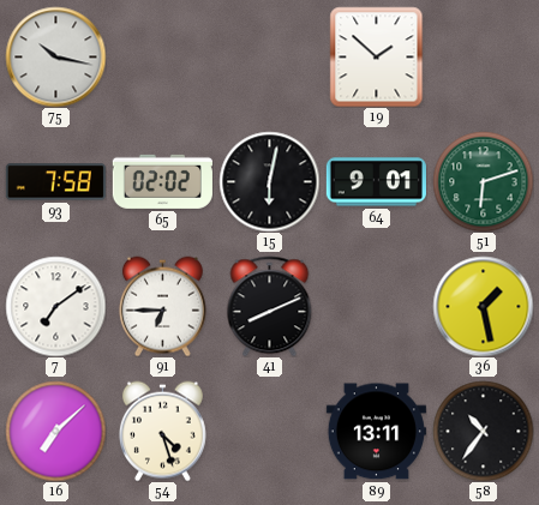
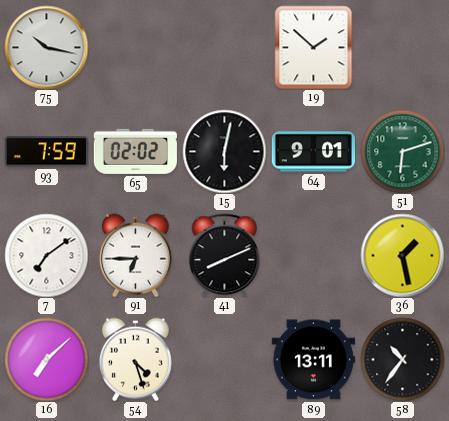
93: 7:58 -> 7:59 (46, 152)
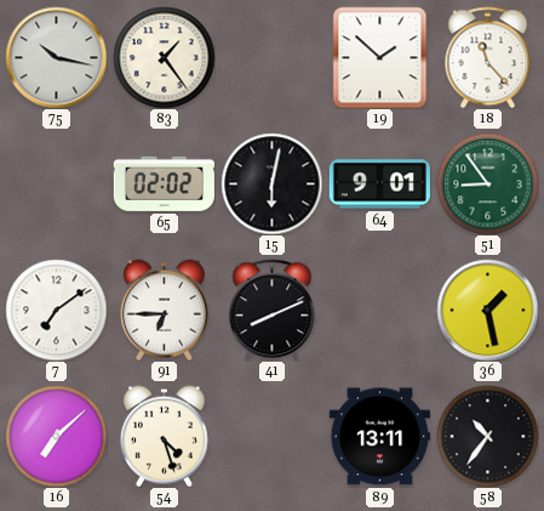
83: none -> 1:24 (164, 57)
18: none -> 11:23 (488, 57)
93: 7:59 -> none (46, 152)
51: 6:12 -> 8:54 (487, 183)
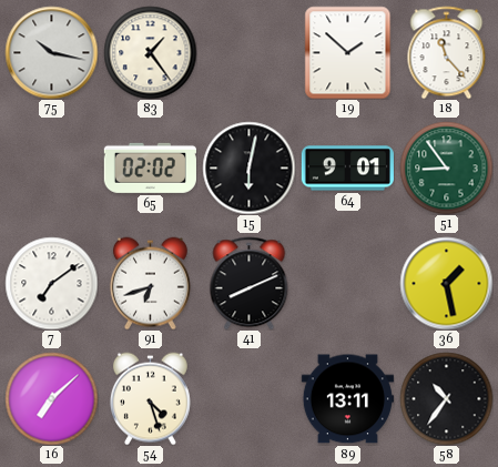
91: 6:45 -> 6:42 (150, 283)
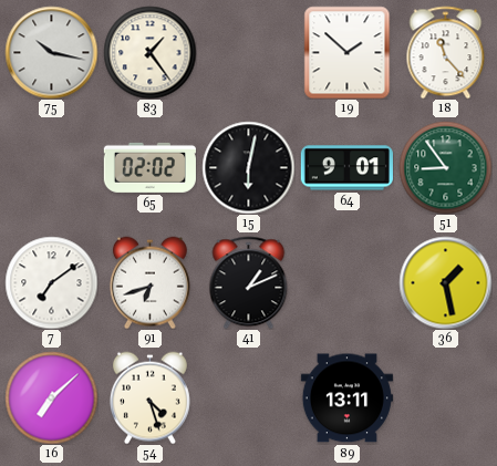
41: 8:11 -> 1:11 (249, 282)
58: 10:36 -> none (446, 398)
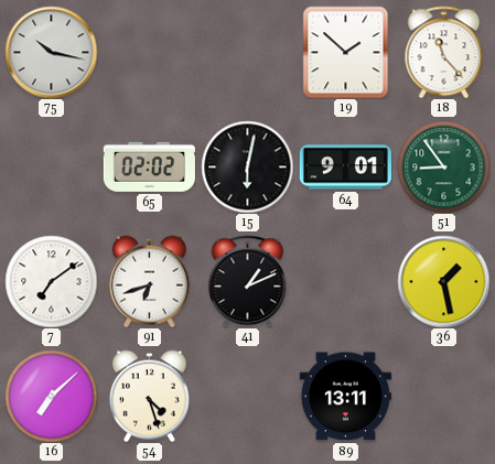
83: 1:24 -> none (149, 52)
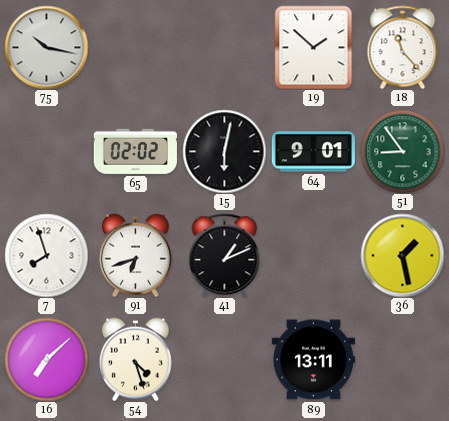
7: 7:09 -> 7:57 (46, 255)
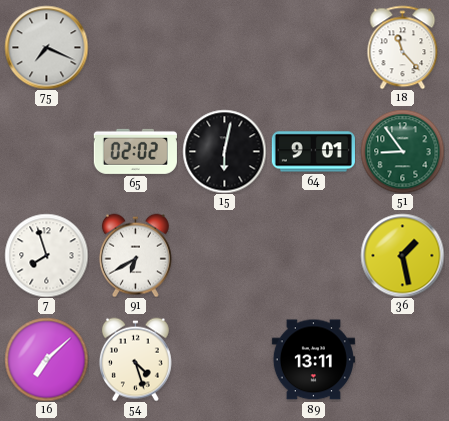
75: 10:17 -> 7:19 (46, 47)
19: 1:52 -> none (314, 47)
91: 6:42 -> 6:40 (135, 255)
41: 1:11 -> none (225, 255)
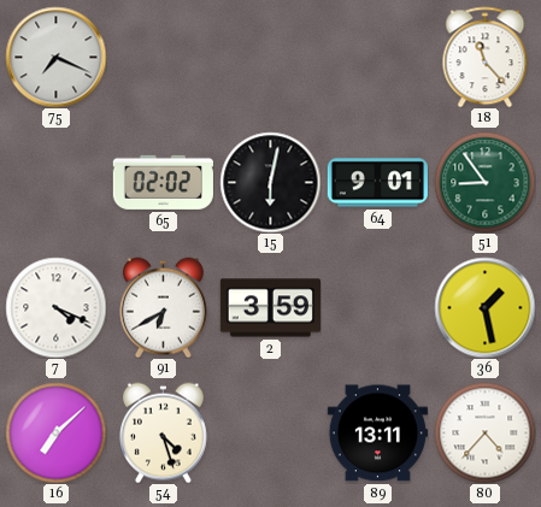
7: 7:57 -> 4:19 (55, 307)
2: none -> 3:59 (270, 308)
80: none -> 4:37 (484, 432)
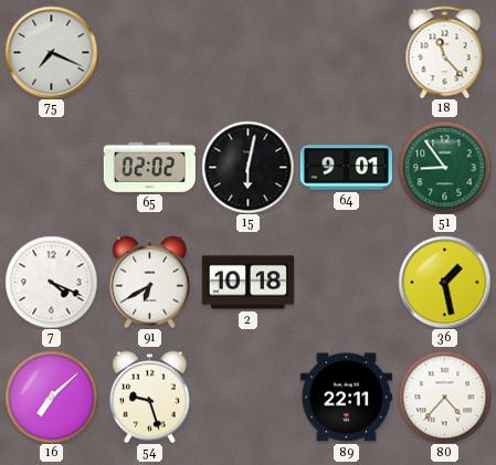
2: 3:59 -> 10:18 (247, 283)
54: 4:27 -> 9:27 (149, 397)
89: 13:11 -> 22:11 (346, 398)
